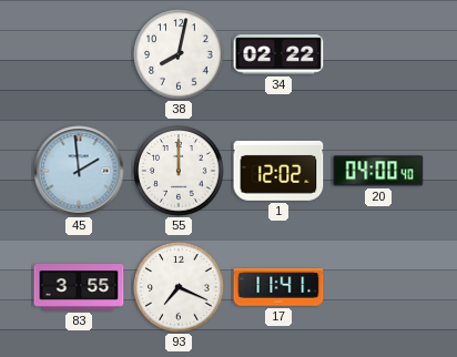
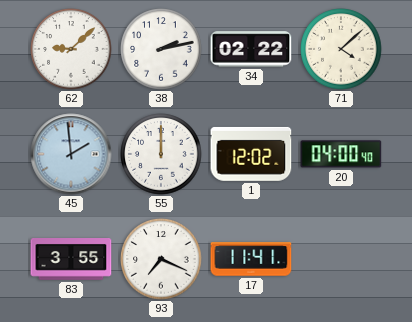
62: none -> 9:08 (71, 49)
38: 8:02 -> 2:13 (161, 49)
71: none -> 4:08 (341, 49)
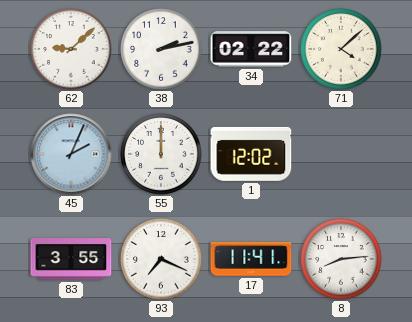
45: 1:59 -> 2:04 (71, 154)
20: 04:00 -> none (341, 154)
8: none -> 8:14 (341, 259)
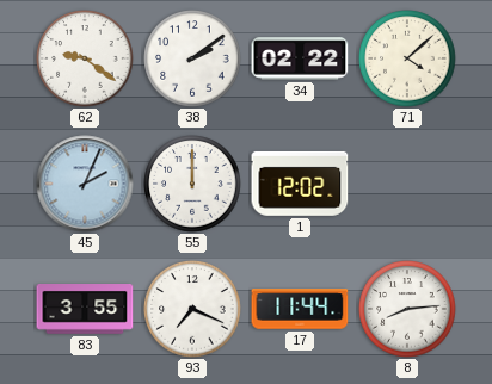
62: 9:08 -> 9:21 (85, 58)
38: 2:13 -> 2:09 (192, 58)
17: 11:41 -> 11:44 (300, 309)
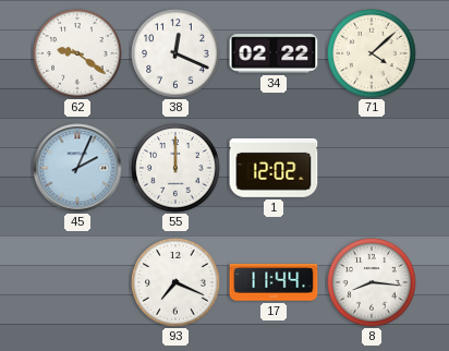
38: 2:09 -> 12:19 (175, 53)
83: 3:55 -> none (85, 310)
8: 8:14 -> 8:16 (372, 282)
